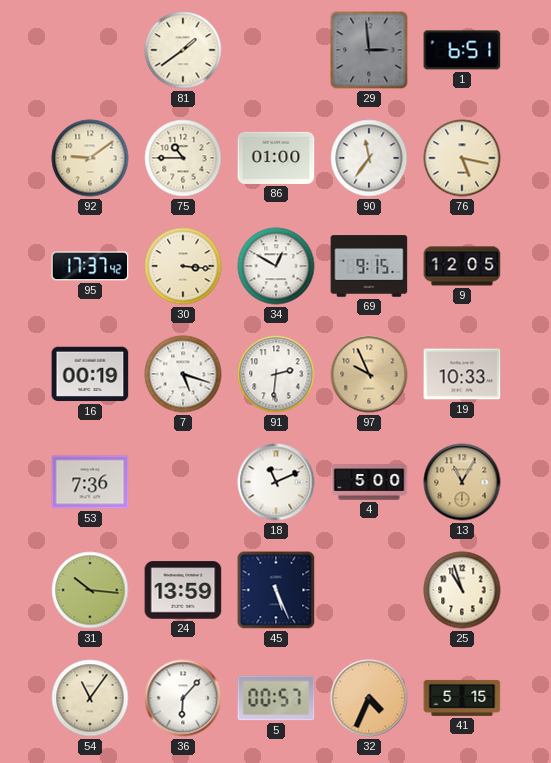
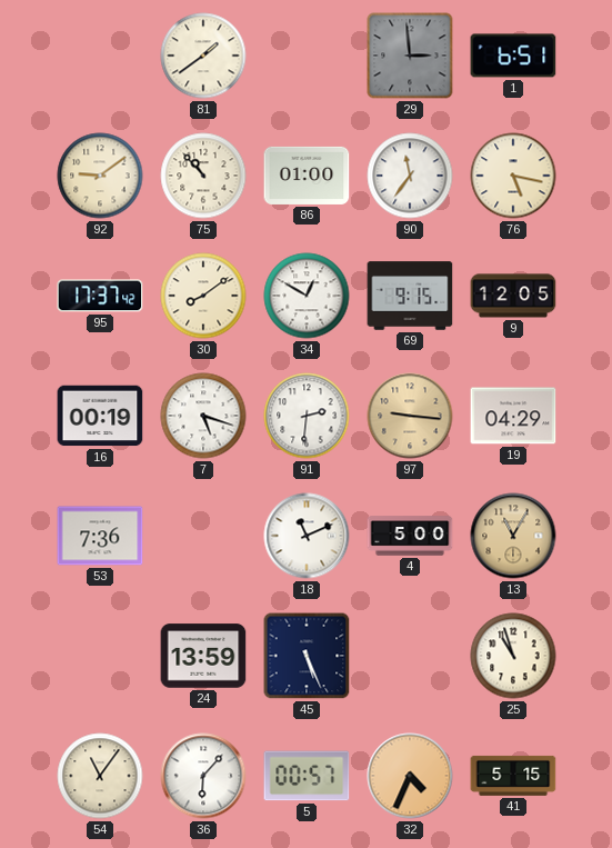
75: 10:45 -> 10:53 (203, 176)
30: 3:16 -> 8:09 (203, 296)
97: 9:56 -> 9:16 (410, 416)
19: 10:33 -> 04:29 (513, 416)
31: 10:16 -> none (90, 590)
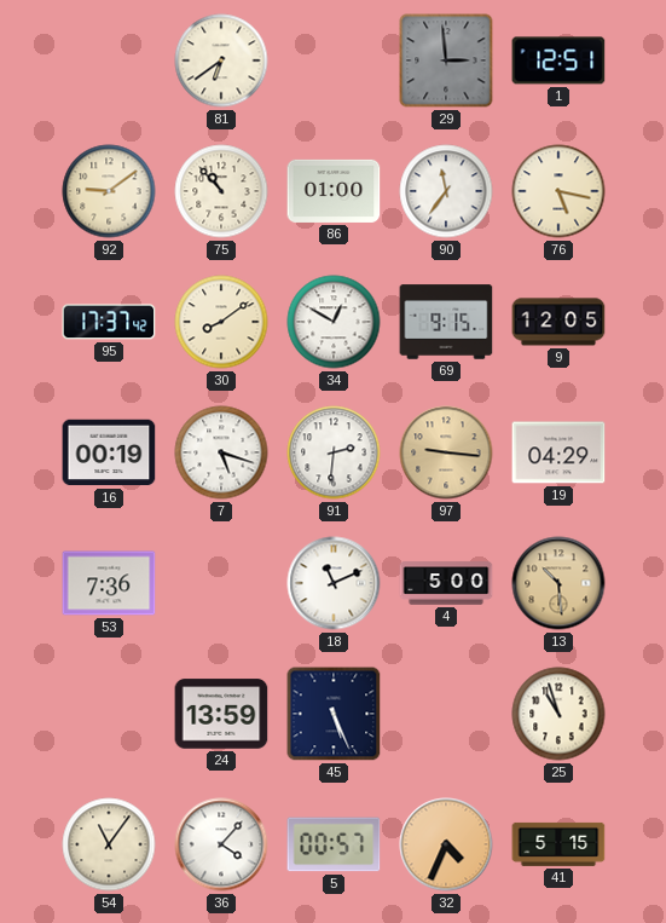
81: 1:39 -> 6:39 (221, 60)
1: 6:51 -> 12:51 (558, 60)
13: 11:05 -> 10:29 (558, 583)
36: 6:07 -> 4:07 (221, 844)
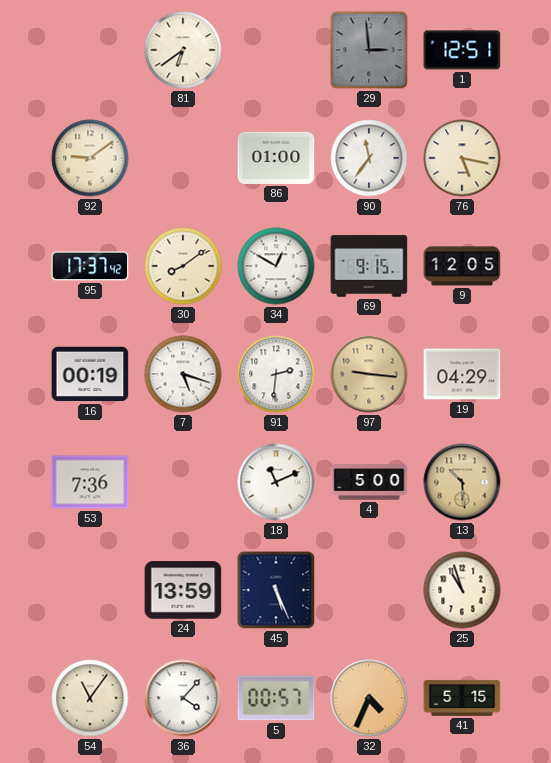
75: 10:53 -> none (221, 191)
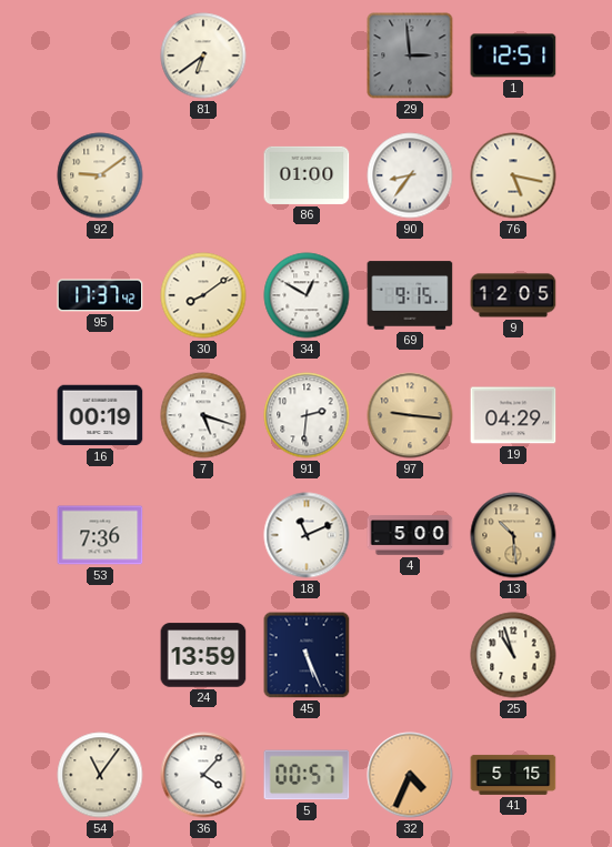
90: 11:36 -> 8:36 (410, 175)
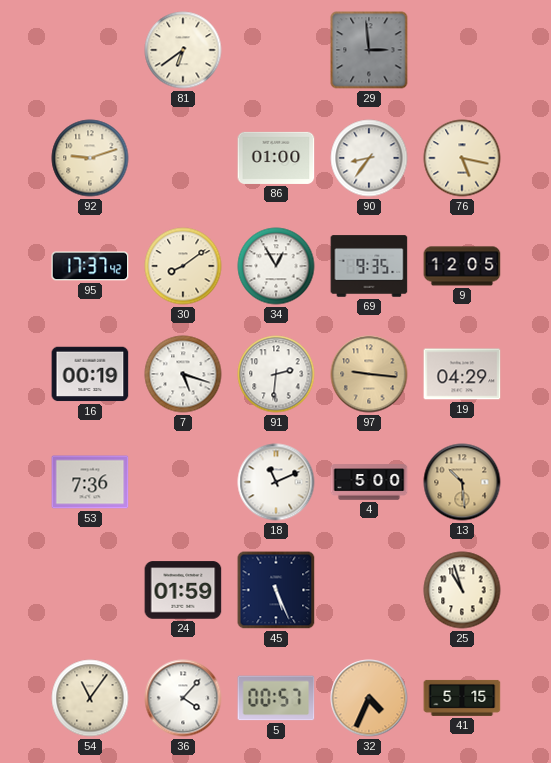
1: 12:51 -> none (513, 56)
92: 9:09 -> 9:12 (90, 158)
34: 12:50 -> 12:55 (276, 266)
69: 9:15 -> 9:35 (369, 266)
24: 13:59 -> 01:59 (183, 590)
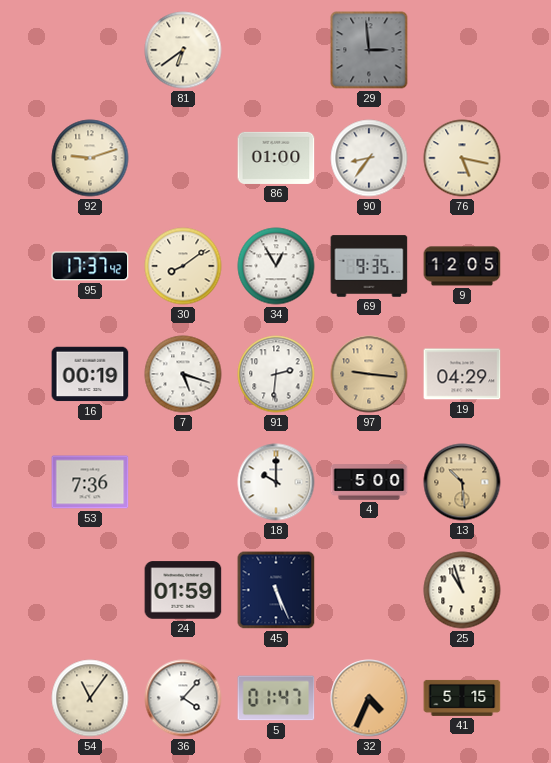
18: 11:11 -> 10:00 (276, 482)
5: 00:57 -> 01:47 (276, 698)
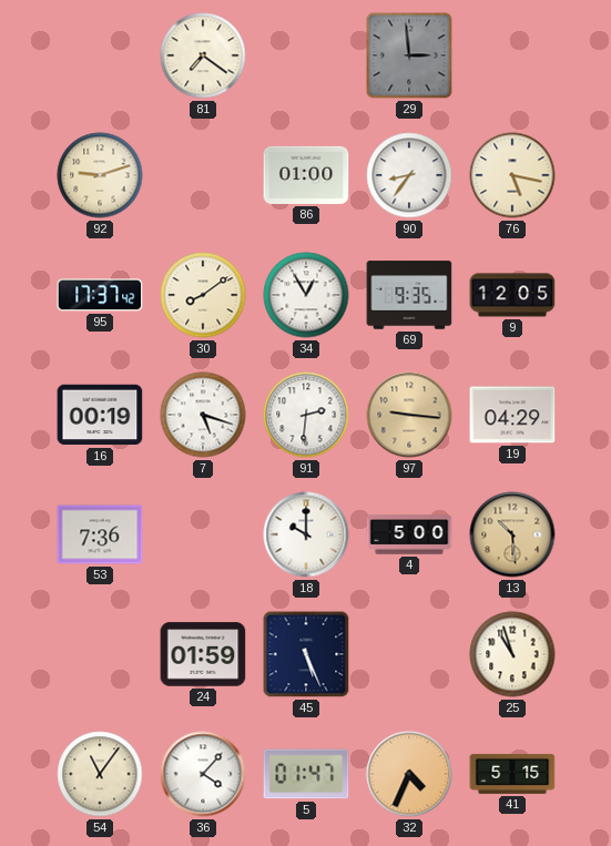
81: 6:39 -> 7:21 (203, 55)
